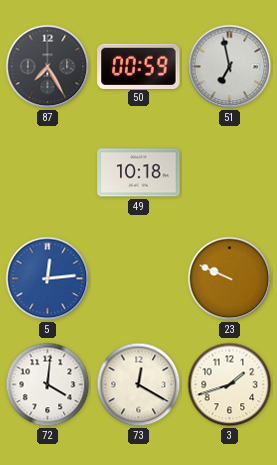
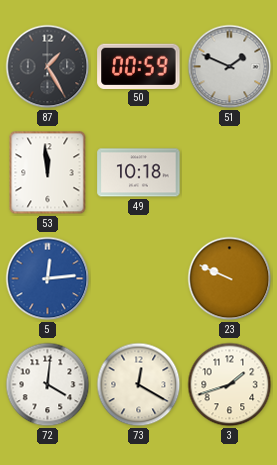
87: 7:25 -> 1:25 (48, 67)
51: 6:58 -> 1:49 (230, 67)
53: none -> 11:59 (48, 173)
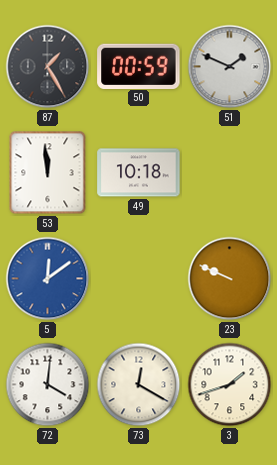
5: 12:14 -> 12:09 (48, 279)
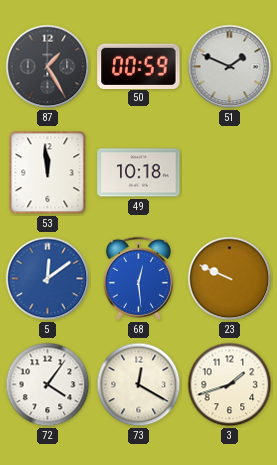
68: none -> 12:29 (138, 278)
72: 4:01 -> 4:06 (48, 385)
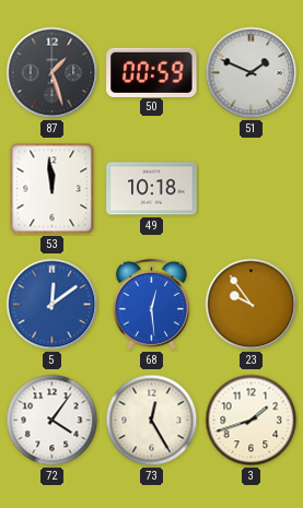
87: 1:25 -> 1:27 (53, 73)
23: 9:49 -> 9:54 (252, 305)
73: 12:20 -> 12:25 (152, 421)
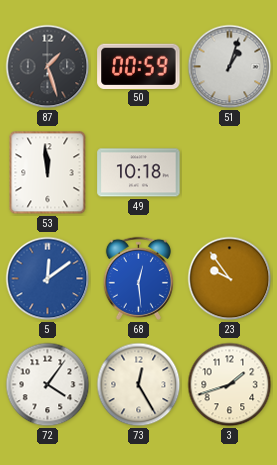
51: 1:49 -> 1:03 (230, 67)
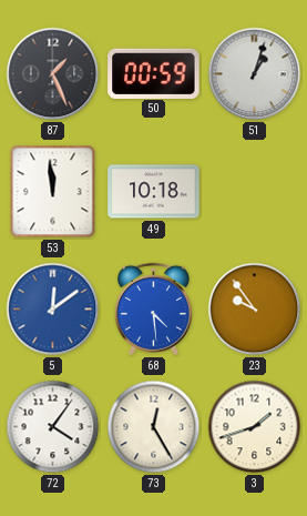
87: 1:27 -> 1:26 (53, 74)
68: 12:29 -> 4:29 (153, 308)
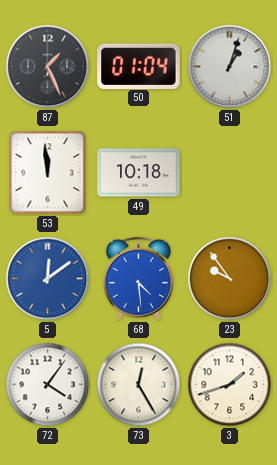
50: 00:59 -> 01:04 (139, 66)
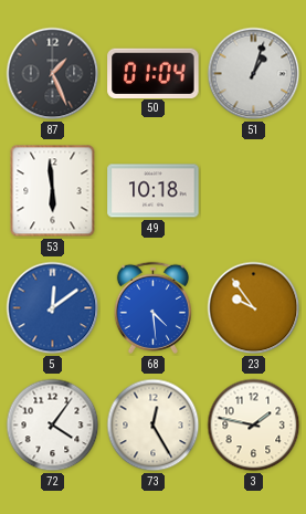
53: 11:59 -> 5:59 (53, 191)
3: 1:42 -> 1:47 (254, 426)
